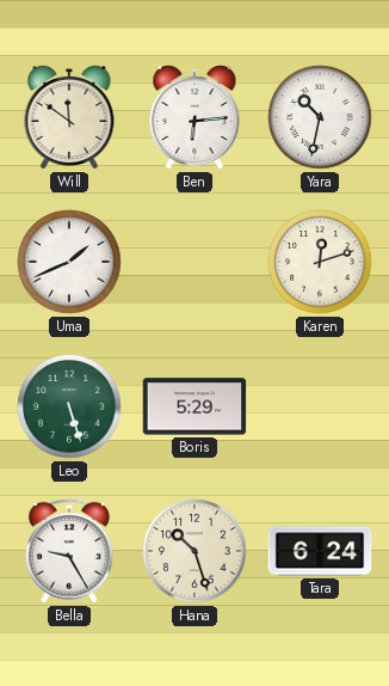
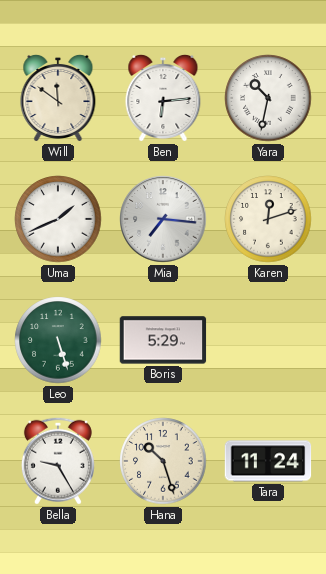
Mia: none -> 7:16 (163, 219)
Tara: 6:24 -> 11:24 (268, 461)
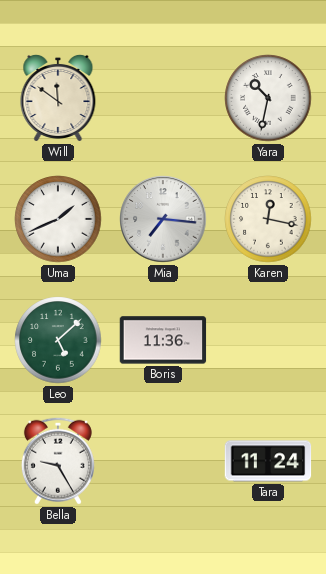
Ben: 6:14 -> none (163, 98)
Karen: 12:12 -> 12:17 (268, 219)
Leo: 5:27 -> 5:08 (58, 340)
Boris: 5:29 -> 11:36 (163, 340)
Hana: 10:27 -> none (163, 461)
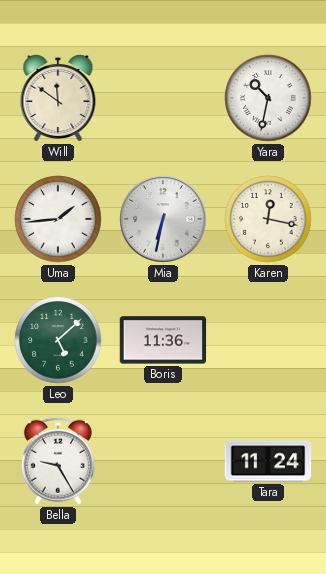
Uma: 1:41 -> 1:44 (58, 219)
Mia: 7:16 -> 6:32 (163, 219)
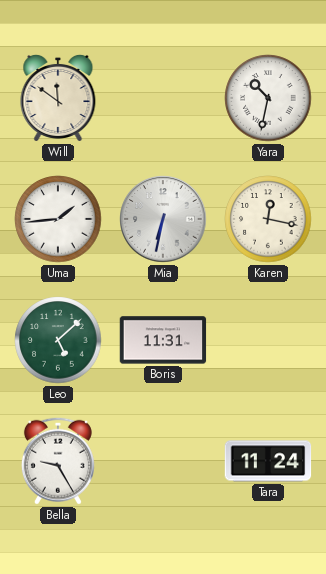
Boris: 11:36 -> 11:31 (163, 340)
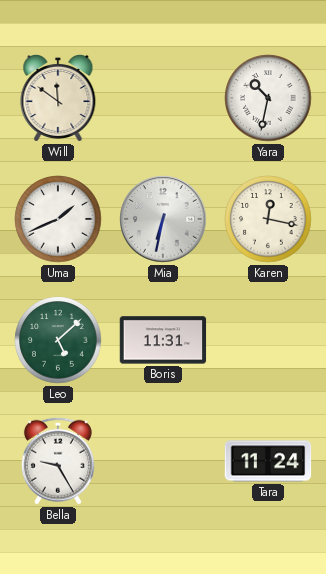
Uma: 1:44 -> 1:41 (58, 219)
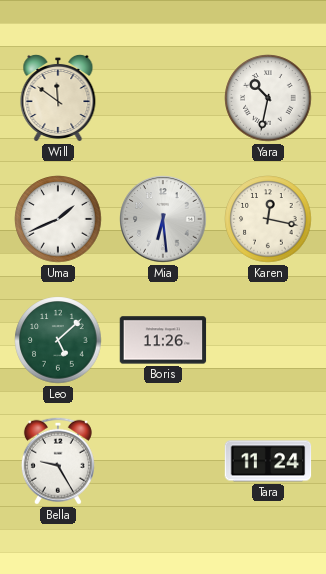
Mia: 6:32 -> 6:29 (163, 219)
Boris: 11:31 -> 11:26 (163, 340)
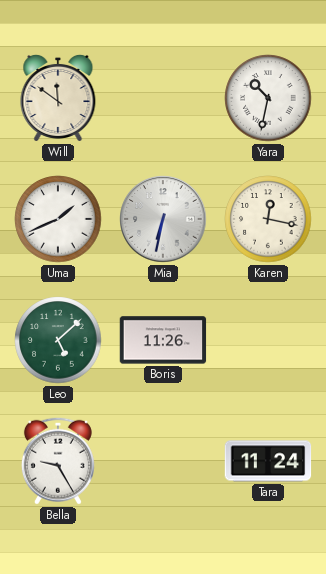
Mia: 6:29 -> 6:32 (163, 219)
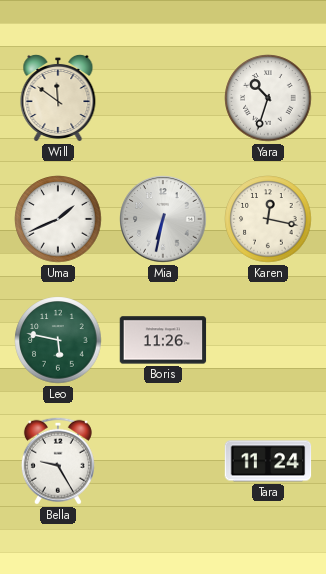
Yara: 10:32 -> 10:33 (268, 98)
Leo: 5:08 -> 5:47 (58, 340)
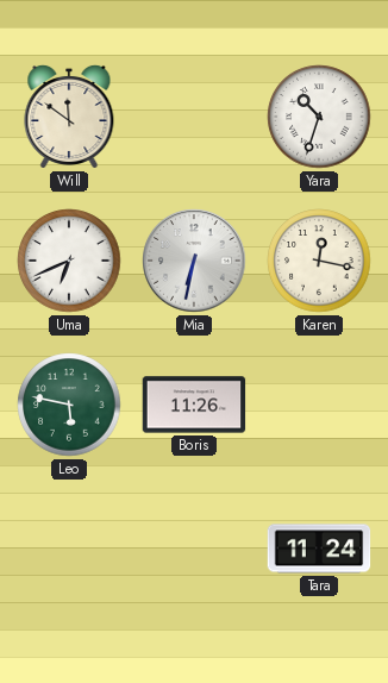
Uma: 1:41 -> 6:41 (69, 261)
Bella: 9:25 -> none (58, 461)
